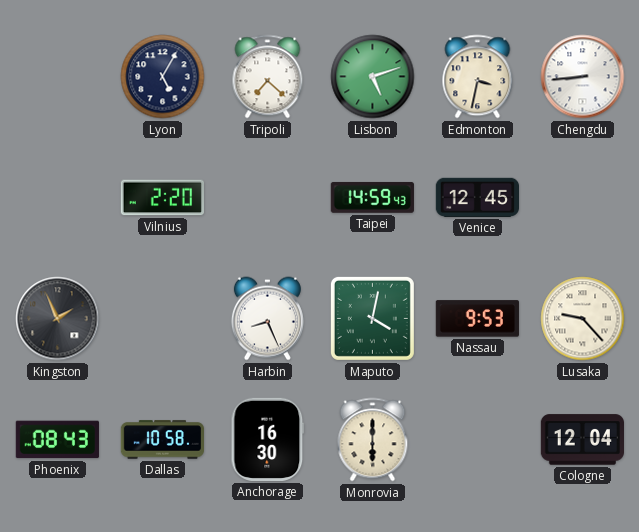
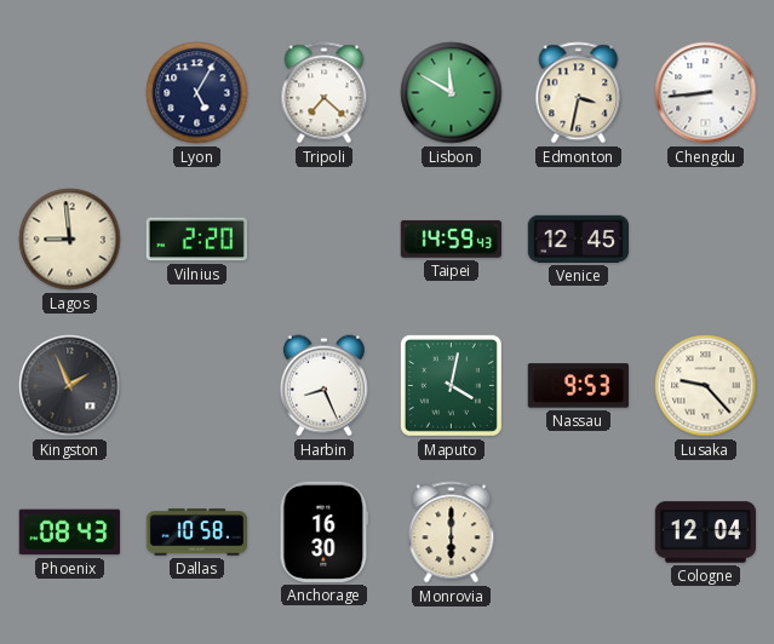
Lisbon: 5:12 -> 11:50 (452, 93)
Lagos: none -> 8:59 (70, 240)
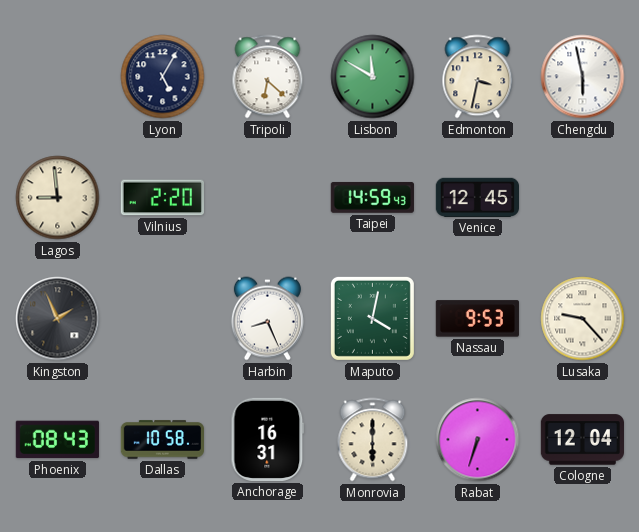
Tripoli: 7:22 -> 6:22 (268, 77)
Chengdu: 8:44 -> 5:58 (583, 77)
Anchorage: 16:30 -> 16:31 (268, 439)
Rabat: none -> 6:33 (478, 440)
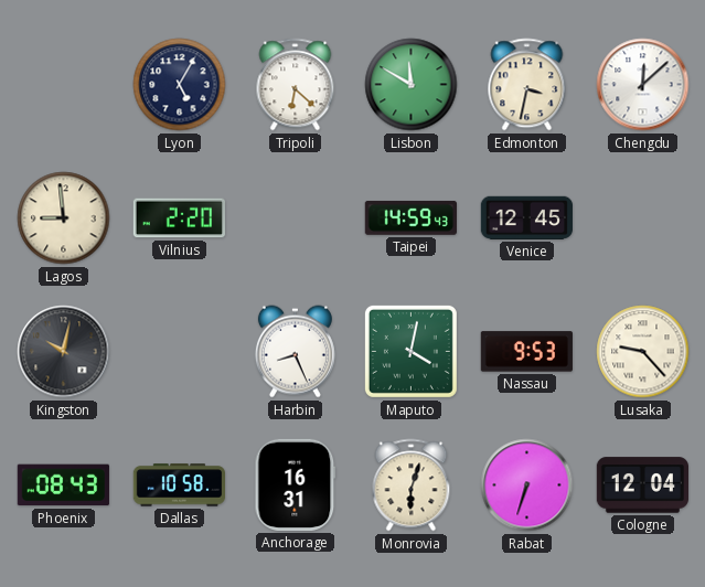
Chengdu: 5:58 -> 12:08 (643, 85)
Kingston: 1:56 -> 10:02 (64, 352)
Monrovia: 6:00 -> 6:03 (412, 485)
